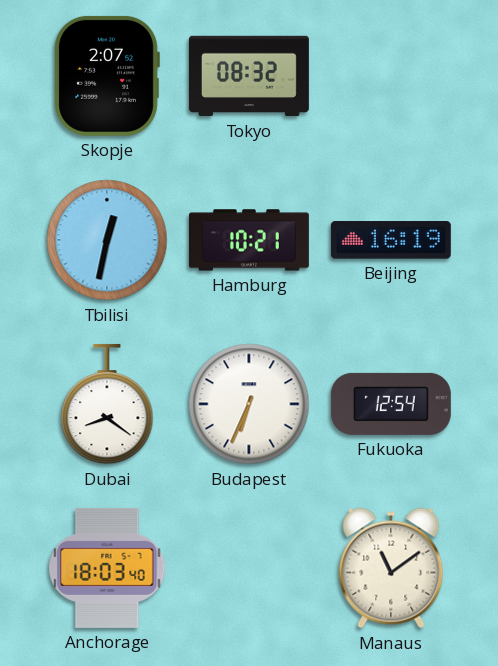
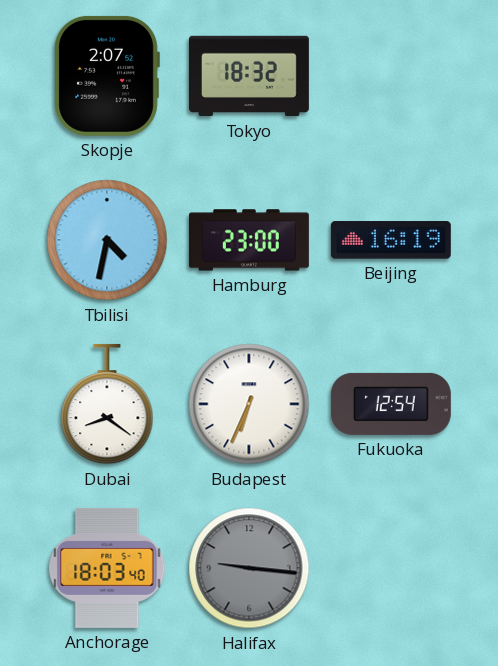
Tokyo: 08:32 -> 18:32 (249, 76)
Tbilisi: 12:32 -> 4:32 (107, 240)
Hamburg: 10:21 -> 23:00 (249, 240)
Halifax: none -> 9:16 (249, 568)
Manaus: 11:09 -> none (391, 568)
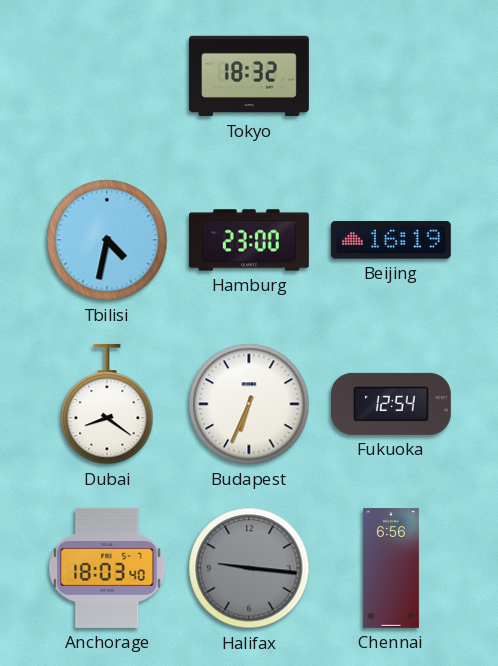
Skopje: 2:07 -> none (107, 76)
Chennai: none -> 6:56 (391, 568)
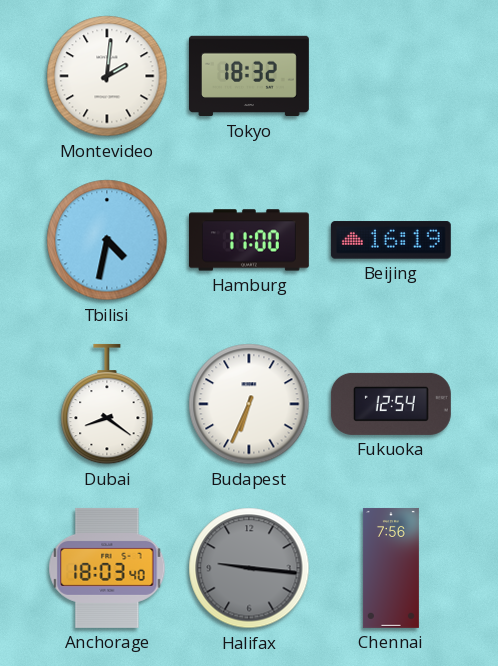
Montevideo: none -> 2:01 (107, 76)
Hamburg: 23:00 -> 11:00 (249, 240)
Chennai: 6:56 -> 7:56 (391, 568)
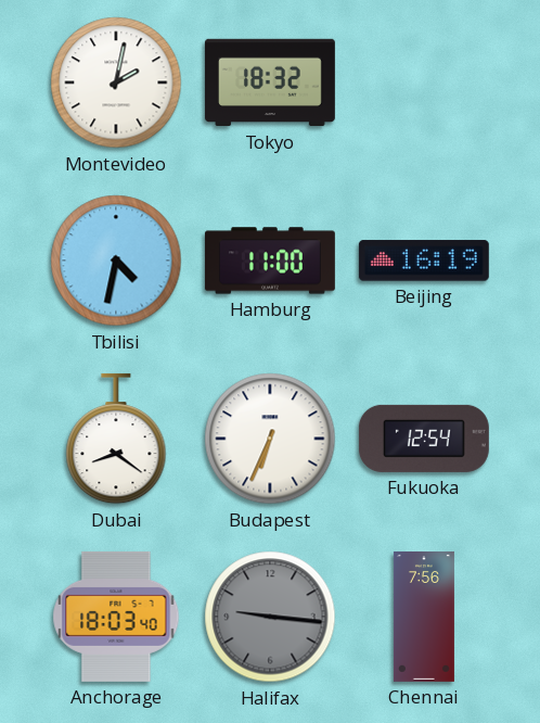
Montevideo: 2:01 -> 2:02 (116, 83)
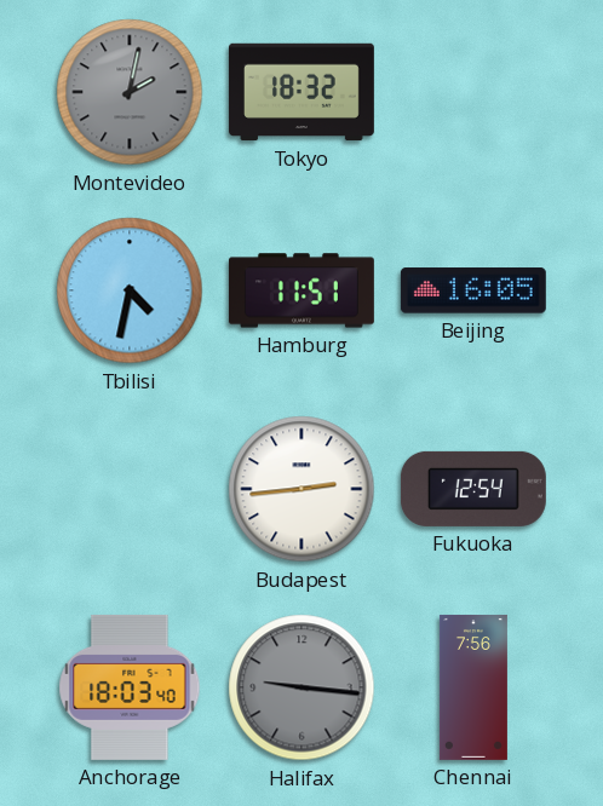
Montevideo dial: white -> grey (130, 92)
Hamburg: 11:00 -> 11:51 (301, 290)
Beijing: 16:19 -> 16:05 (473, 290)
Dubai: 8:21 -> none (116, 439)
Budapest: 6:34 -> 2:44 (301, 489)
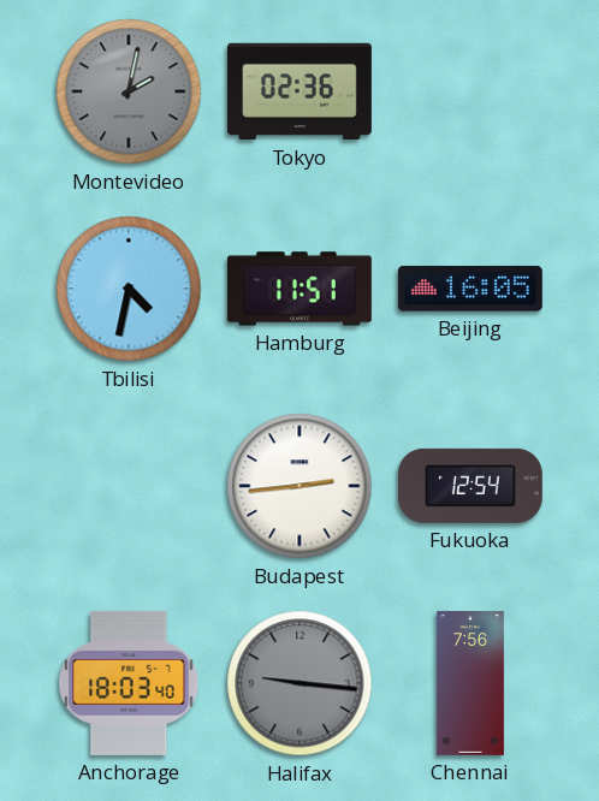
Tokyo: 18:32 -> 02:36 (299, 91)
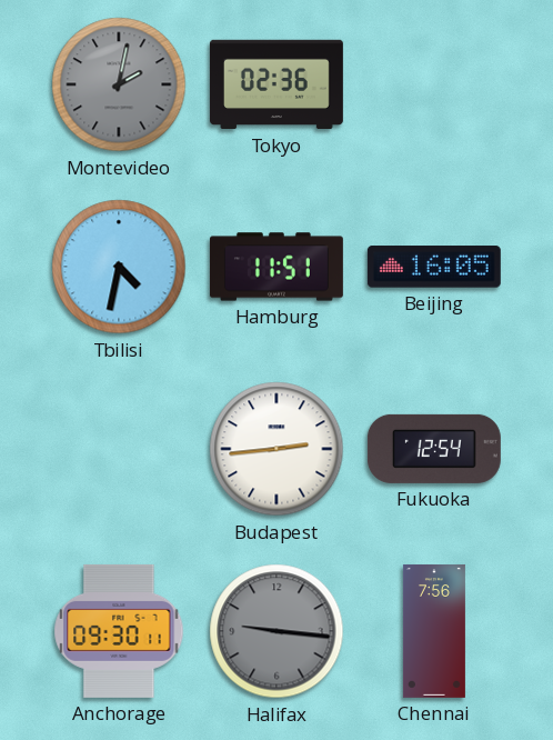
Anchorage: 18:03 -> 09:30 (119, 631)
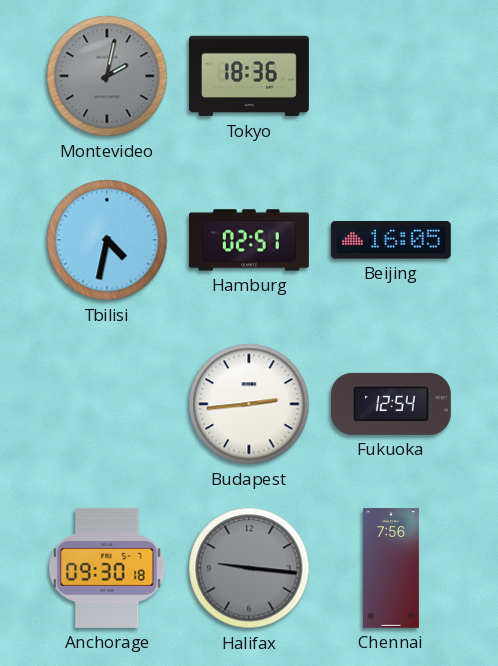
Tokyo: 02:36 -> 18:36 (249, 76)
Hamburg: 11:51 -> 02:51 (249, 240)
Anchorage: 09:30:11 -> 09:30:18 (107, 568)
